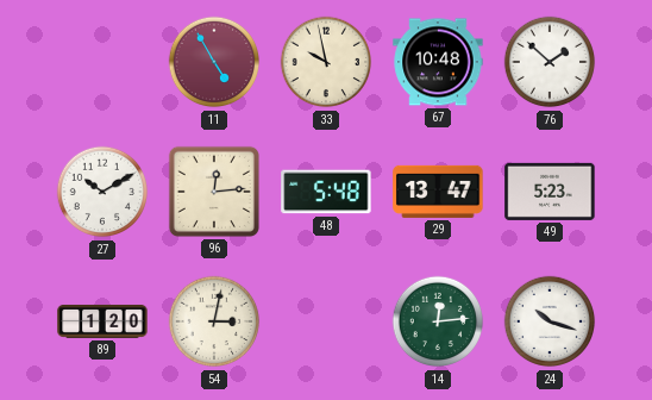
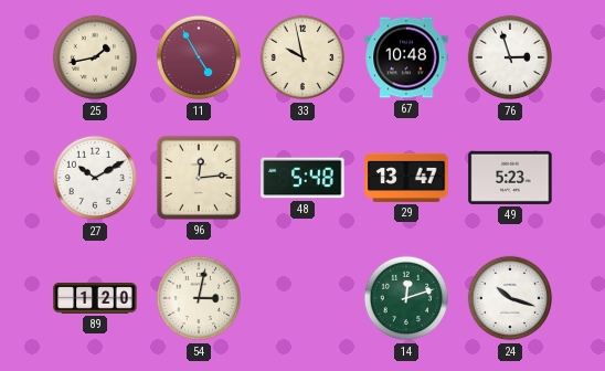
25: none -> 1:43 (95, 57)
76: 1:52 -> 2:57 (510, 57)
14: 12:14 -> 12:12 (406, 298)
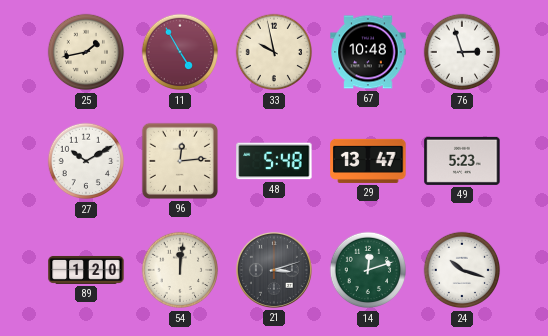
54: 3:02 -> 12:01 (180, 270)
21: none -> 3:12 (274, 270)
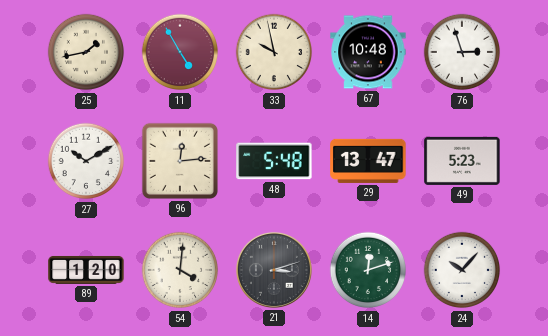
54: 12:01 -> 4:01 (180, 270)
24: 10:18 -> 10:07 (462, 270)
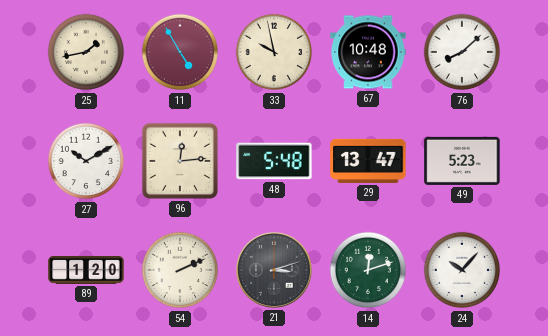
76: 2:57 -> 8:08 (462, 52)
54: 4:01 -> 2:11 (180, 270)
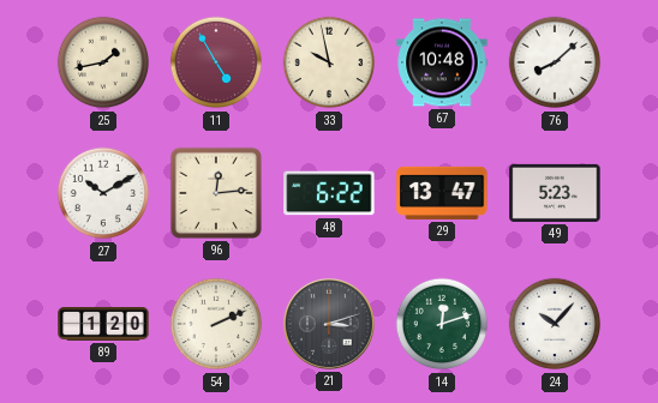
48: 5:48 -> 6:22 (329, 193)
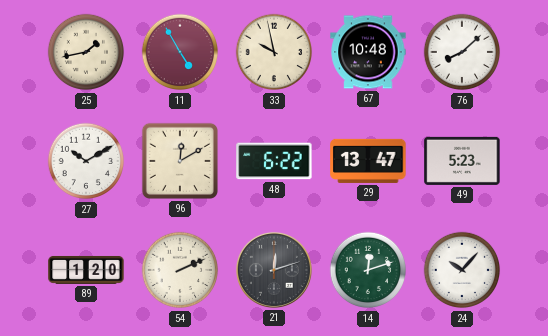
96: 12:14 -> 12:10 (180, 161)
21: 3:12 -> 12:12 (274, 270)
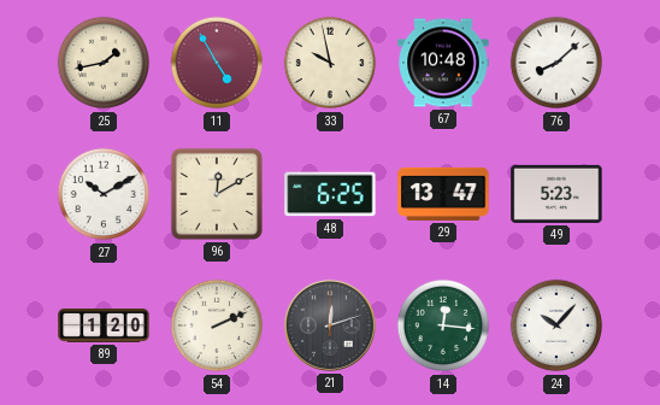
48: 6:22 -> 6:25 (330, 194)
14: 12:12 -> 12:16 (443, 325)
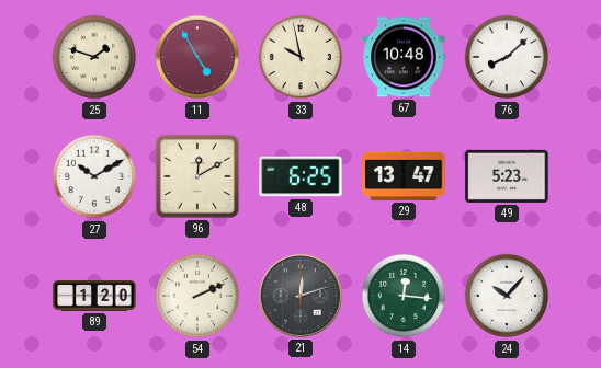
25: 1:43 -> 1:48 (94, 57)
